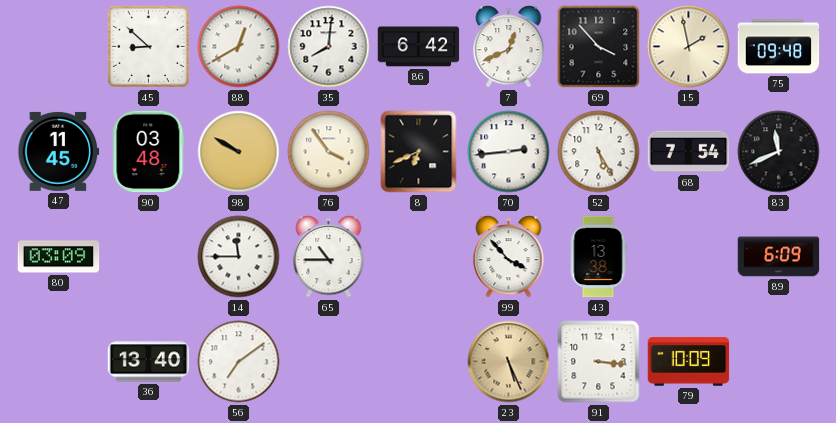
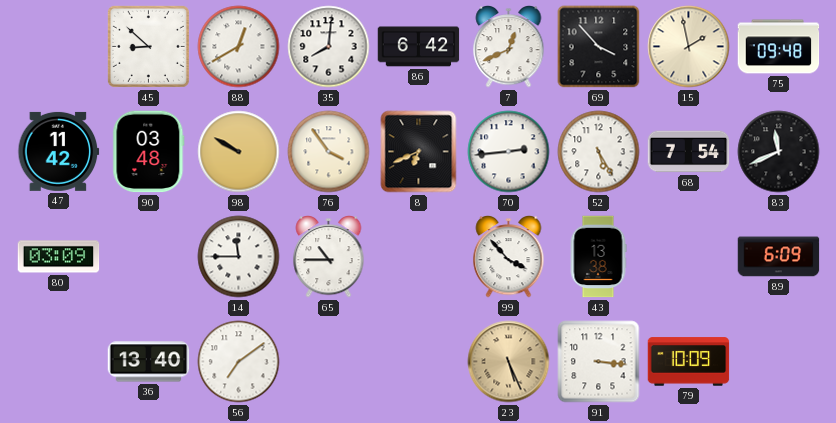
47: 11:45 -> 11:42 (59, 151)
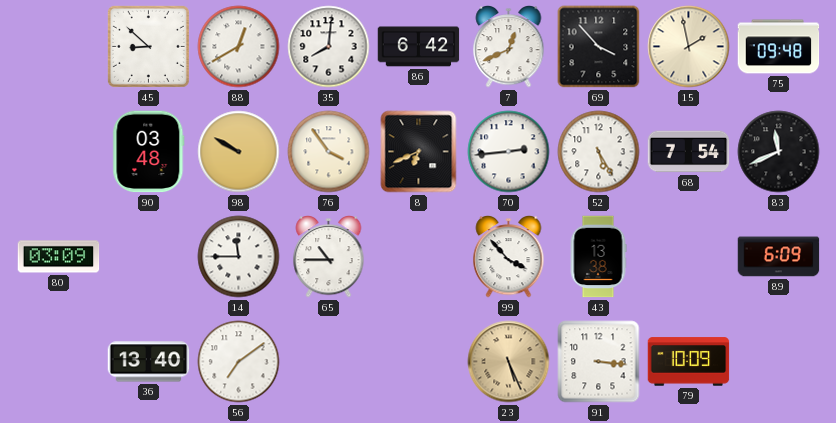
47: 11:42 -> none (59, 151)
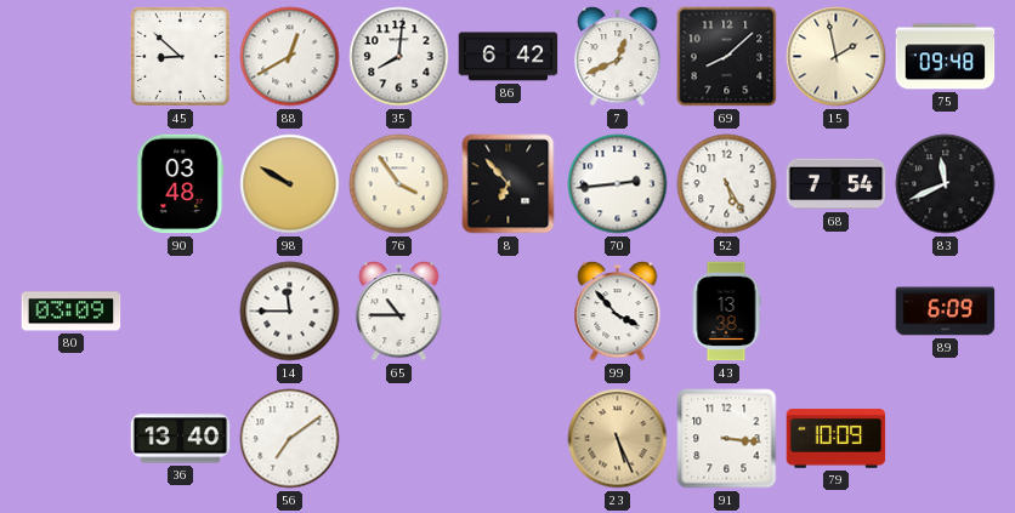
69: 3:53 -> 8:08 (727, 57)
8: 6:41 -> 6:53 (509, 184)
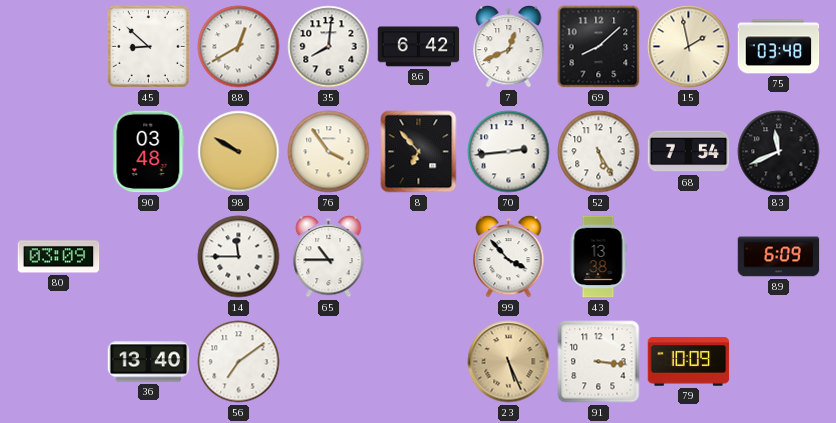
75: 09:48 -> 03:48 (779, 47)
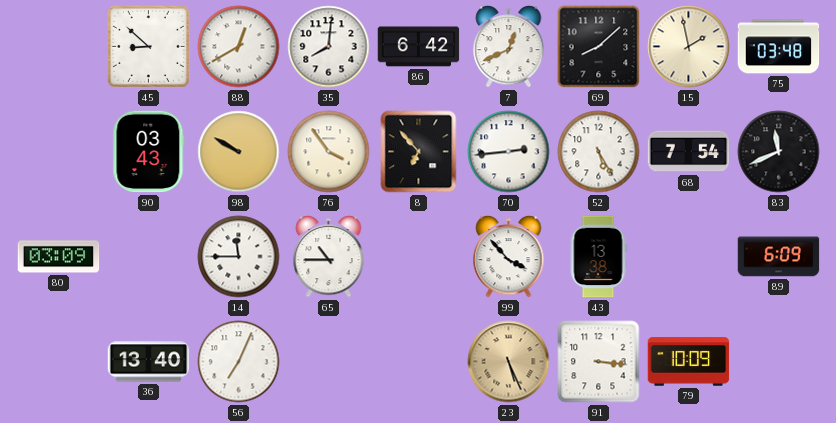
90: 03:48 -> 03:43 (149, 152)
56: 7:09 -> 7:04 (239, 362)
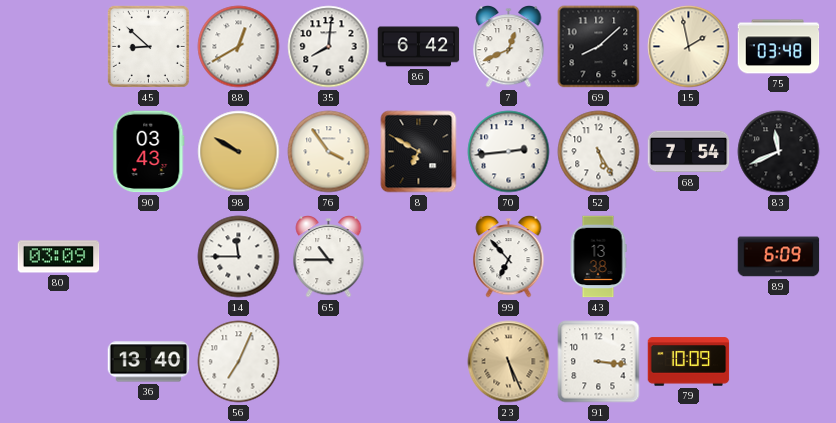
8: 6:53 -> 6:50 (419, 152)
99: 3:53 -> 6:53 (509, 257)
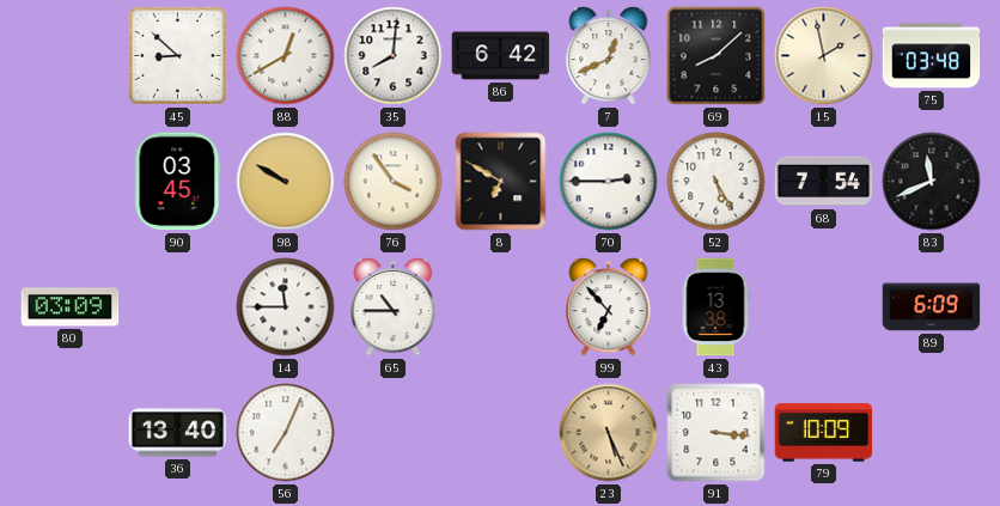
90: 03:43 -> 03:45 (178, 182)
70: 2:44 -> 2:45 (609, 182)
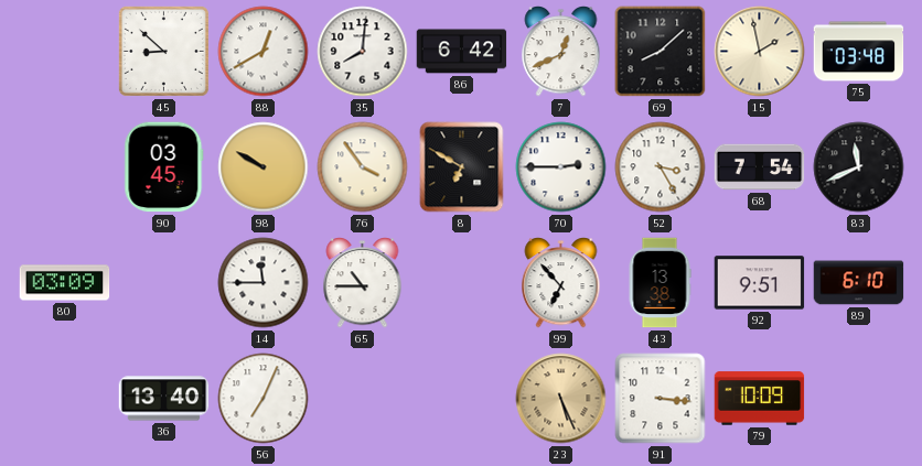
52: 5:25 -> 3:25 (661, 167)
92: none -> 9:51 (760, 283)
89: 6:09 -> 6:10 (859, 283)
